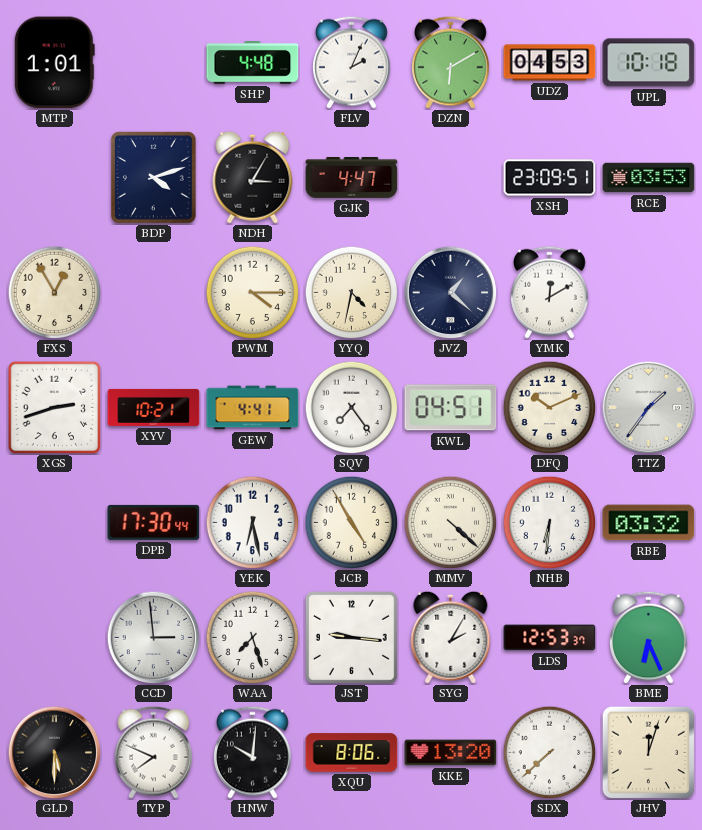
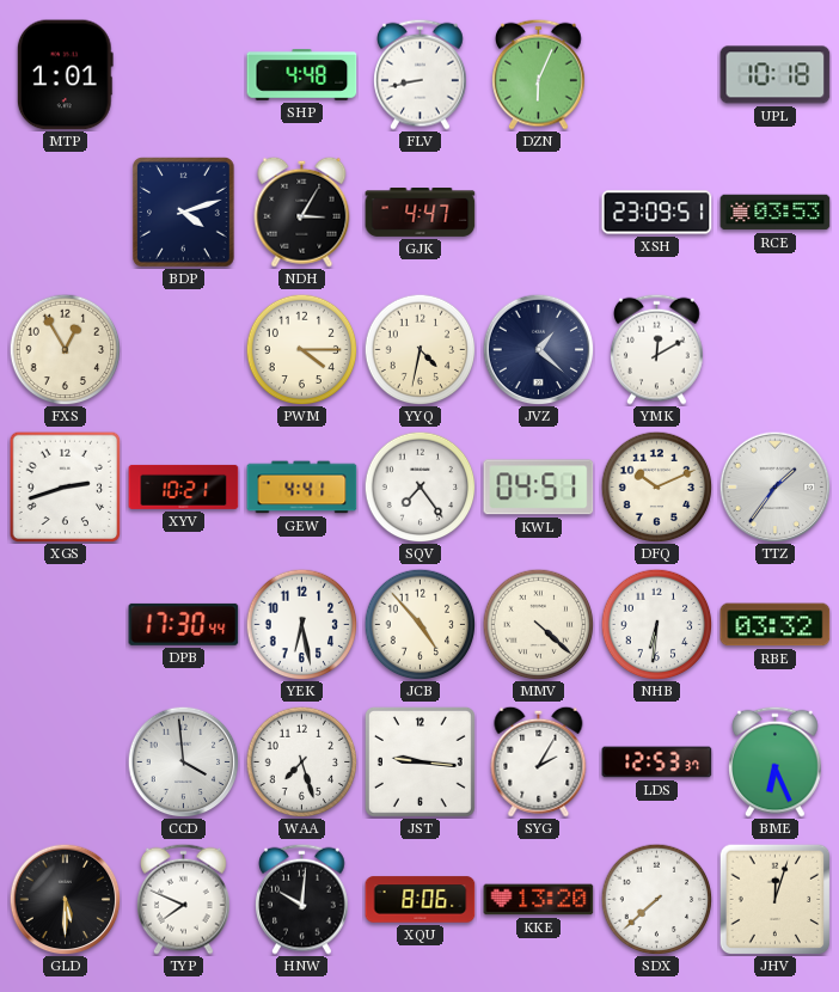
FLV: 2:04 -> 8:43 (421, 74)
DZN: 6:10 -> 6:04 (539, 74)
UDZ: 04:53 -> none (550, 63)
JCB: 4:55 -> 4:53 (419, 624)
CCD: 2:59 -> 3:59 (183, 761)
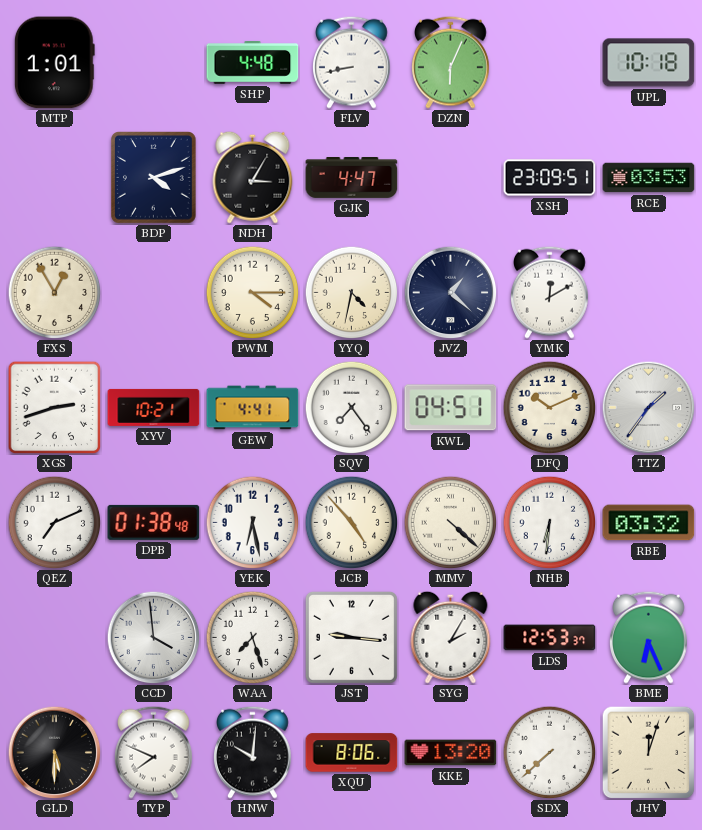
QEZ: none -> 7:11 (54, 522)
DPB: 17:30 -> 01:38 (154, 522)
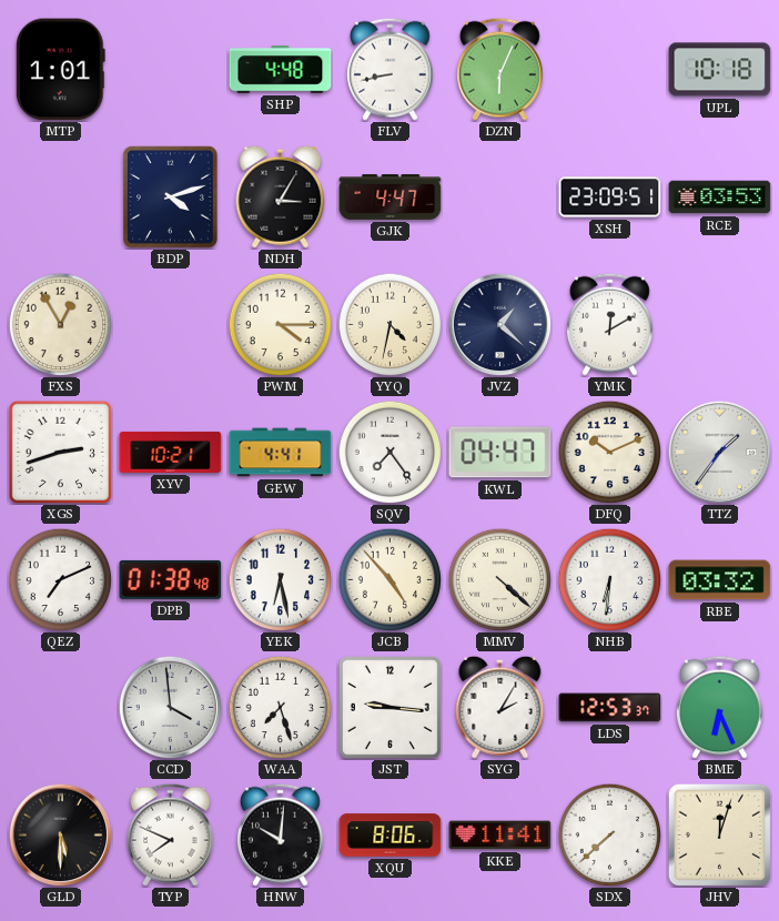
KWL: 04:51 -> 04:47 (500, 453)
KKE: 13:20 -> 11:41 (500, 836)
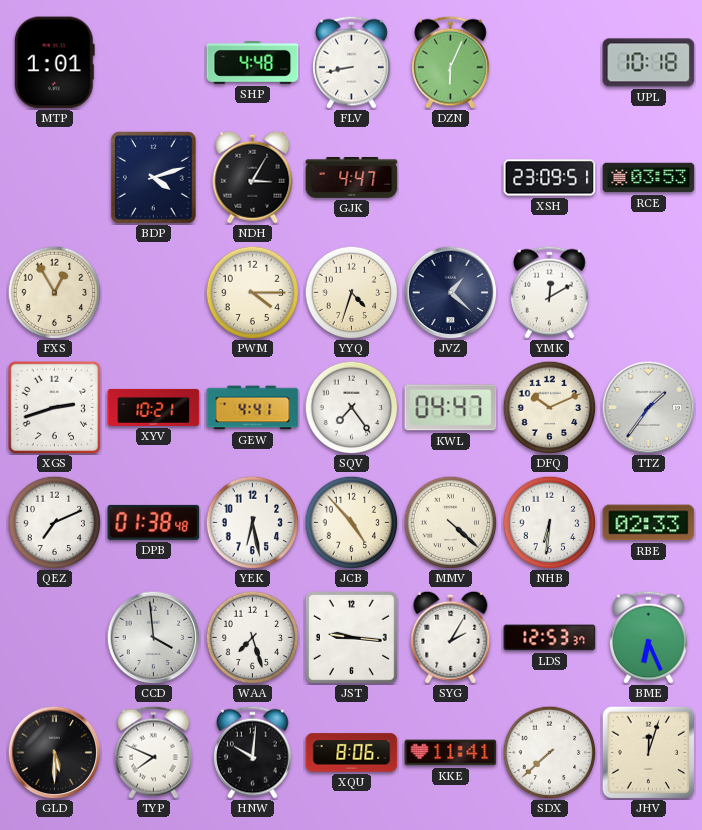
YYQ: 4:32 -> 4:33 (351, 292)
RBE: 03:32 -> 02:33 (649, 523)
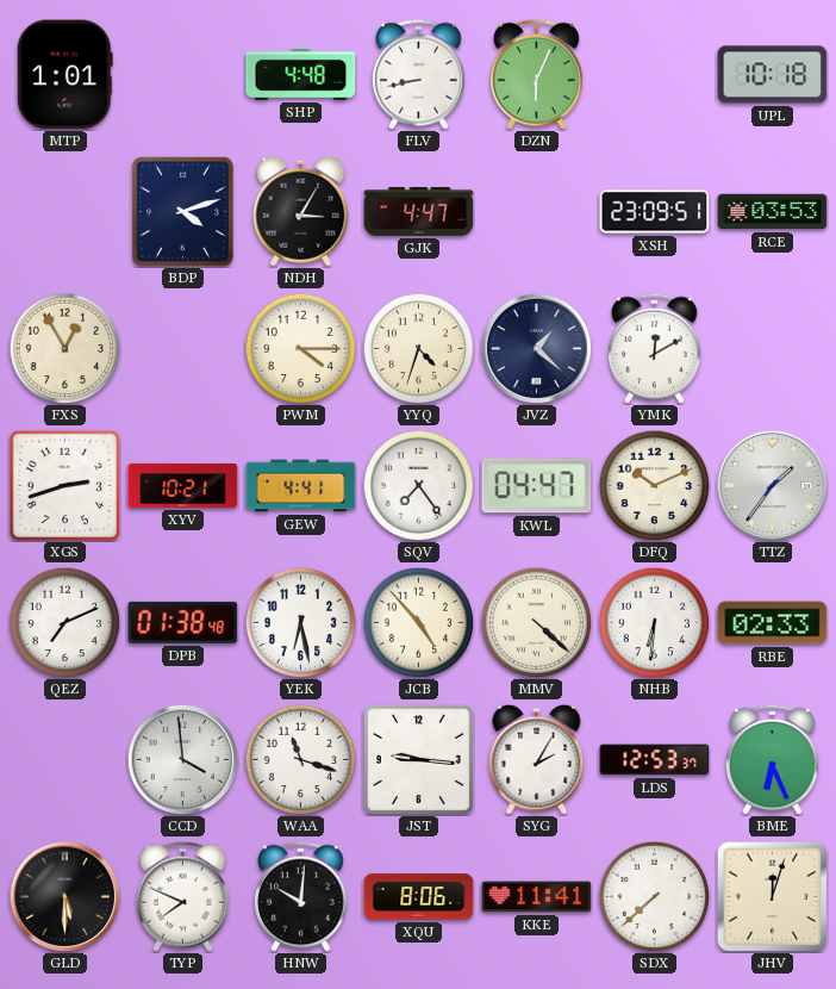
WAA: 7:27 -> 11:18 (300, 759)
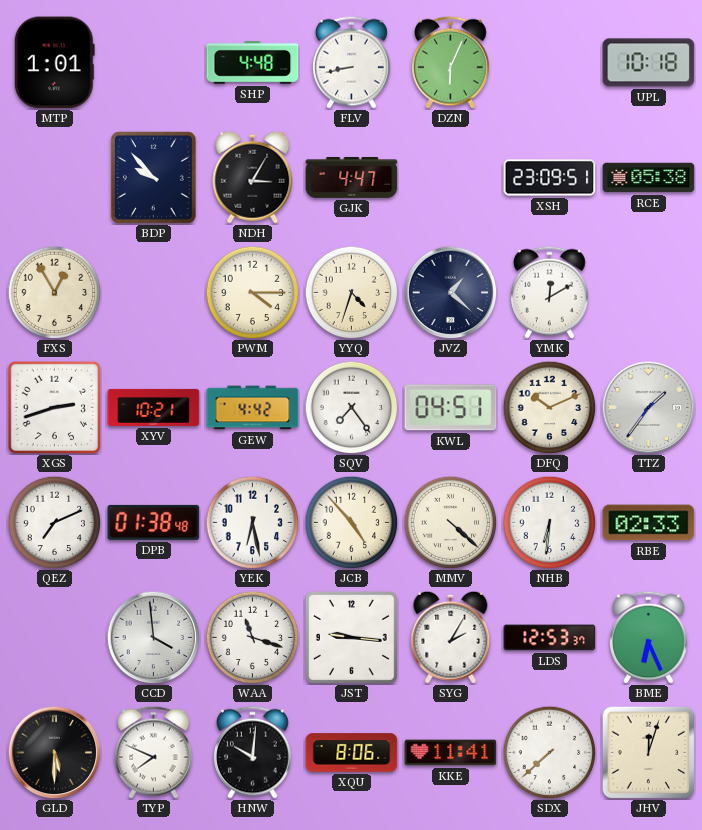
BDP: 4:12 -> 9:53 (154, 178)
RCE: 03:53 -> 05:38 (649, 178)
GEW: 4:41 -> 4:42 (253, 408)
KWL: 04:47 -> 04:51 (451, 408)
